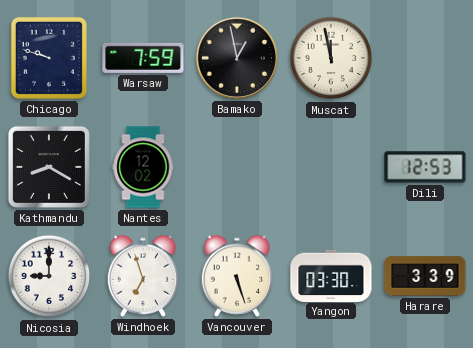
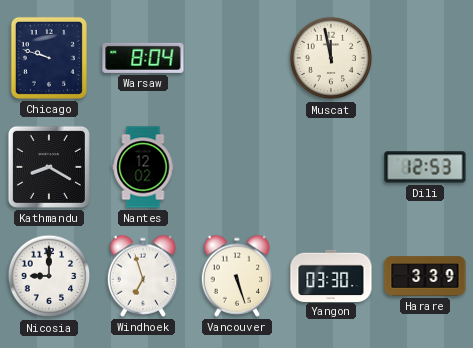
Warsaw: 7:59 -> 8:04 (143, 58)
Bamako: 12:58 -> none (237, 58)
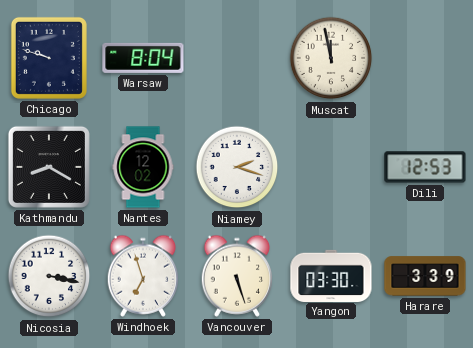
Niamey: none -> 2:18 (237, 167)
Nicosia: 9:00 -> 3:17 (49, 276)
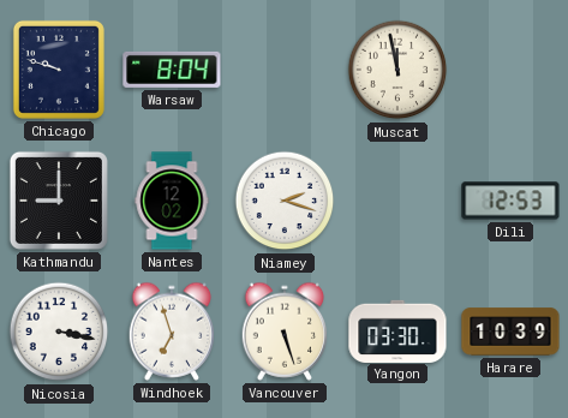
Kathmandu: 8:20 -> 9:00 (59, 201)
Harare: 3:39 -> 10:39 (510, 332)
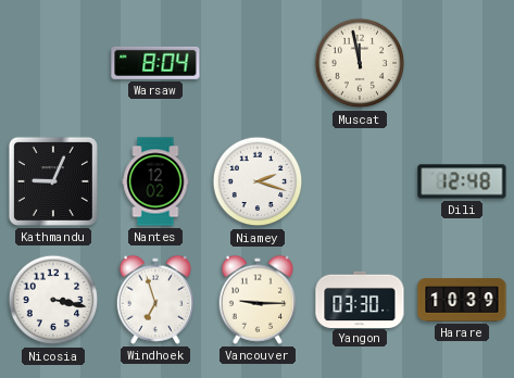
Chicago: 9:48 -> none (59, 70)
Kathmandu: 9:00 -> 9:04 (53, 181)
Dili: 12:53 -> 12:48 (462, 181)
Vancouver: 5:27 -> 9:15 (258, 300)
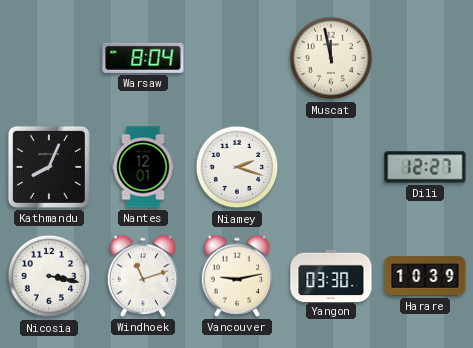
Kathmandu: 9:04 -> 8:04 (49, 167)
Nantes: 12:02 -> 12:01 (143, 167)
Dili: 12:48 -> 12:27 (425, 167)
Windhoek: 6:57 -> 11:12 (143, 276)
Vancouver: 9:15 -> 9:13 (237, 276)
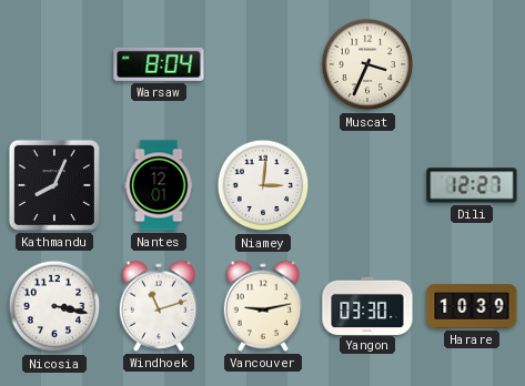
Muscat: 11:58 -> 3:34 (367, 64)
Niamey: 2:18 -> 3:01 (263, 185)
